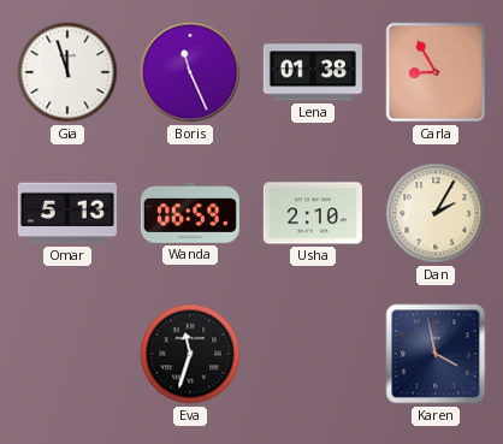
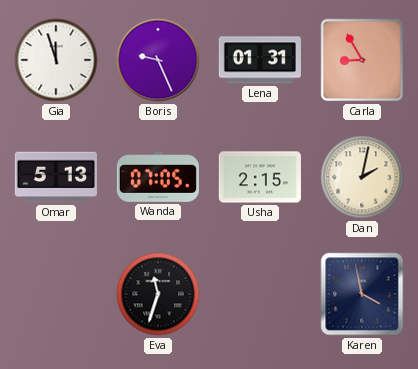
Boris: 11:26 -> 9:26 (158, 60)
Lena: 01:38 -> 01:31 (260, 60)
Wanda: 06:59 -> 07:05 (158, 178)
Usha: 2:10 -> 2:15 (260, 177)
Dan: 2:05 -> 2:02 (362, 177)
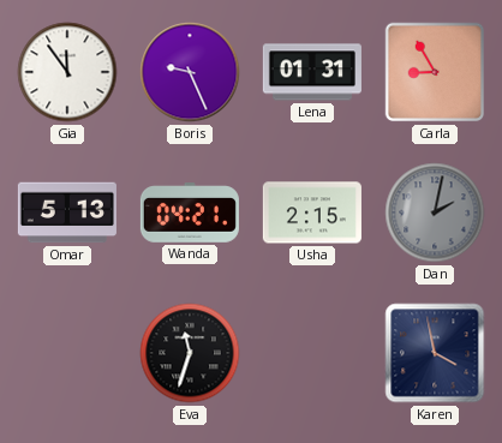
Gia: 11:57 -> 11:54 (67, 72)
Wanda: 07:05 -> 04:21 (190, 214)
Dan dial: cream -> grey (435, 212)
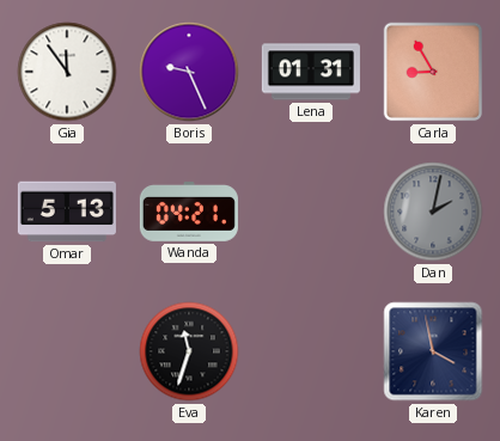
Usha: 2:15 -> none (312, 212)
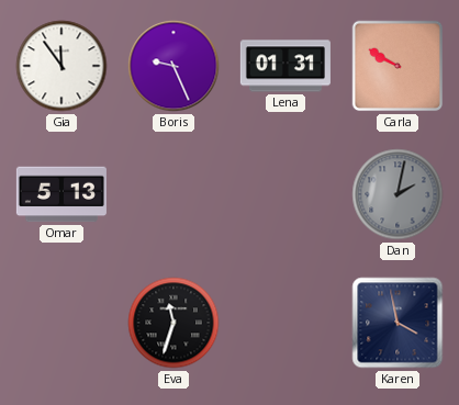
Carla: 8:55 -> 9:50 (398, 66)
Wanda: 04:21 -> none (189, 213)
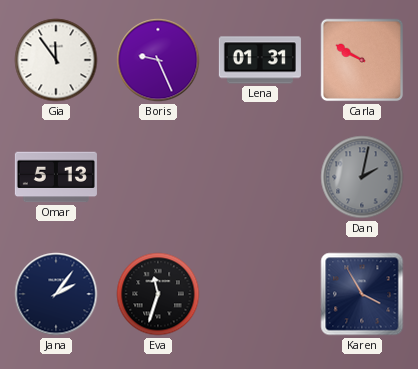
Jana: none -> 2:06 (56, 294)
Karen: 3:58 -> 3:55 (362, 294)
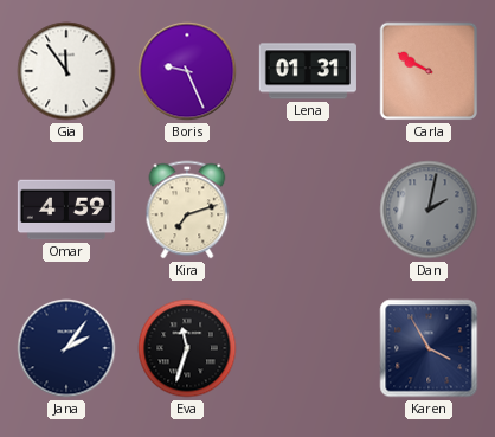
Omar: 5:13 -> 4:59 (66, 210)
Kira: none -> 7:12 (187, 210)
